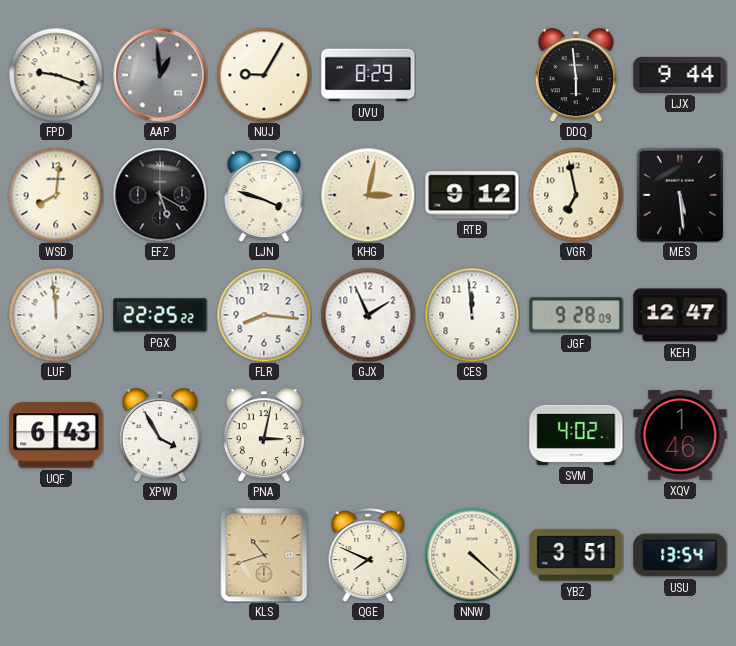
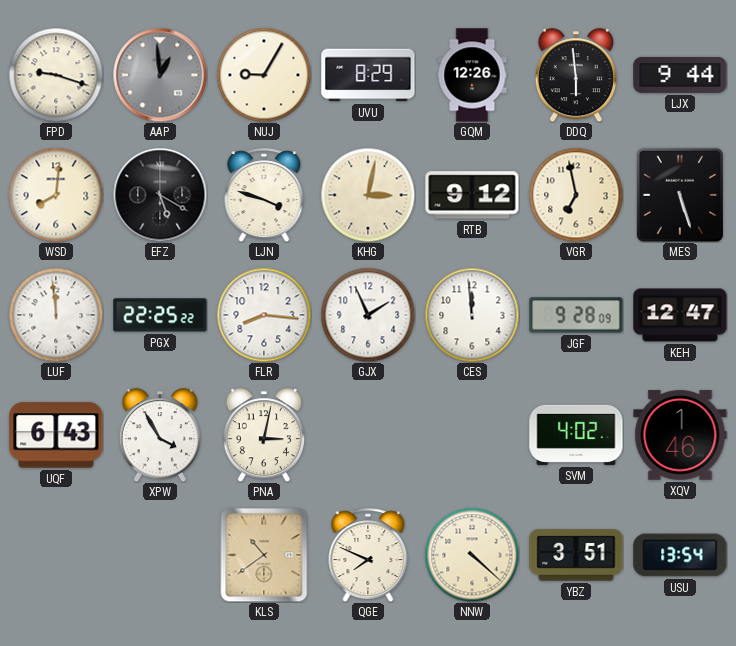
GQM: none -> 12:26 (472, 75)
MES: 5:29 -> 5:27 (680, 195)
KLS: 10:42 -> 10:39 (264, 555)
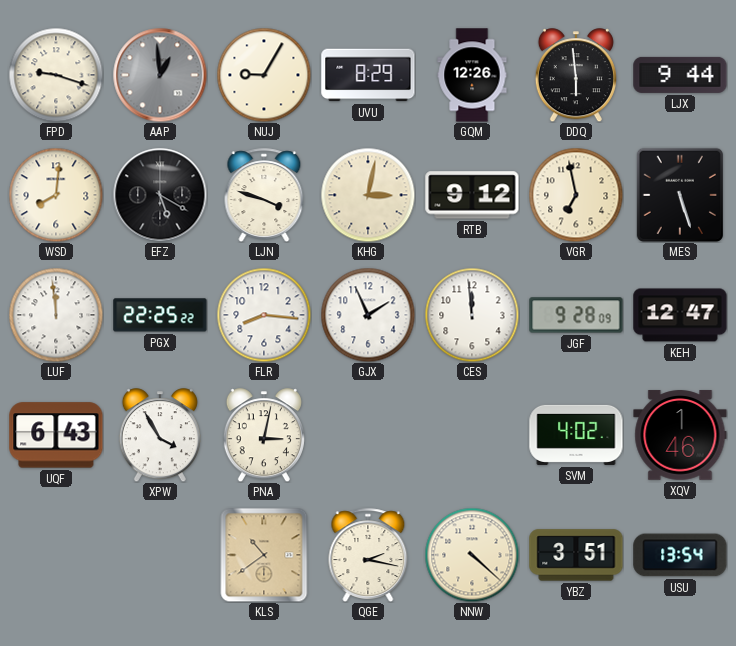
QGE: 7:49 -> 2:17 (368, 555)
